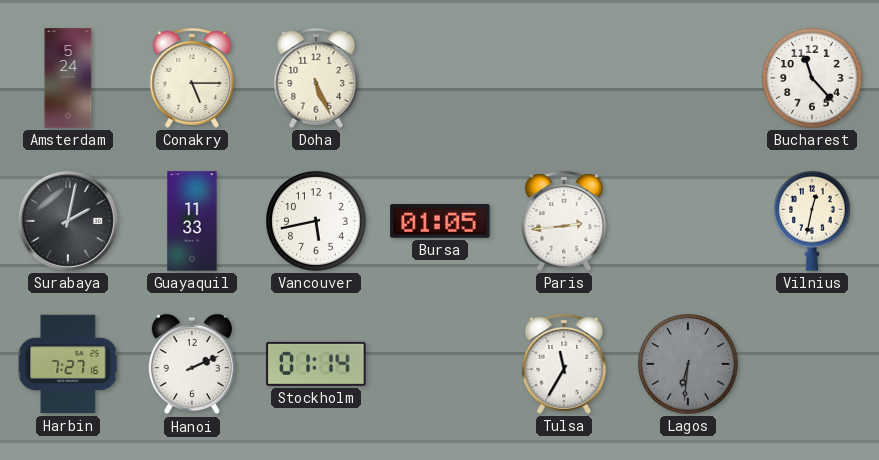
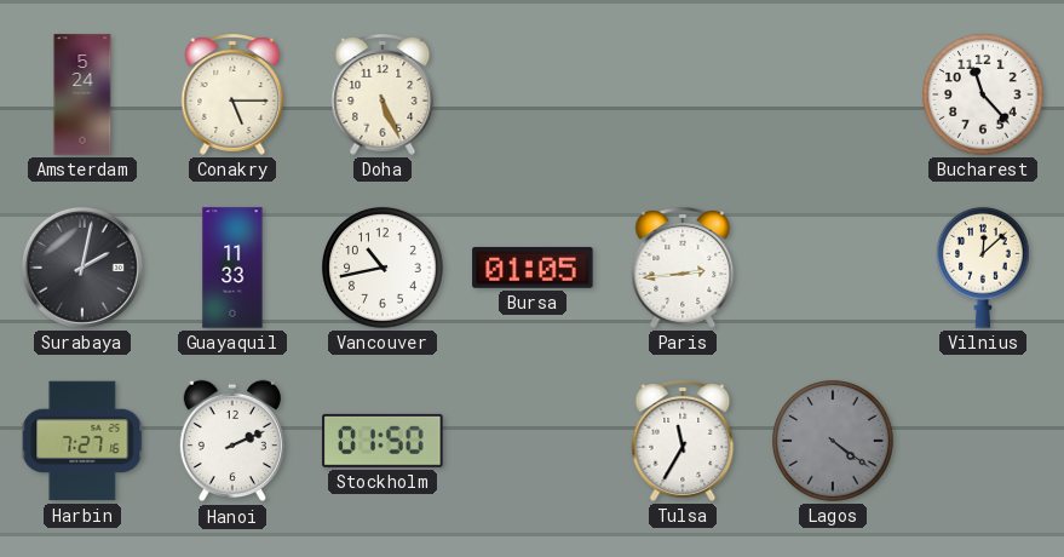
Vancouver: 5:43 -> 10:43 (383, 268)
Vilnius: 12:32 -> 12:08 (984, 268)
Stockholm: 01:14 -> 01:50 (383, 441)
Lagos: 6:31 -> 4:21 (833, 441)
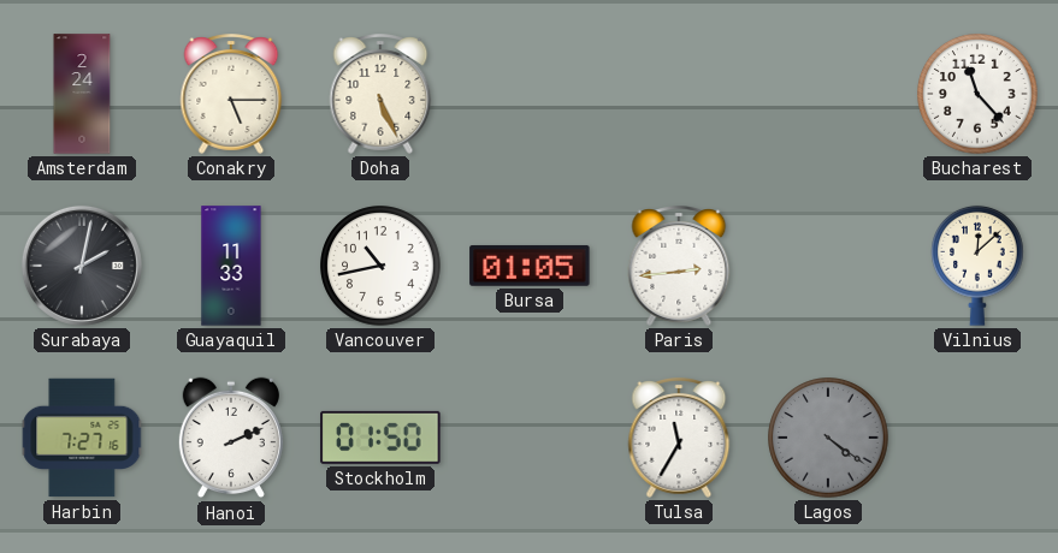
Amsterdam: 5:24 -> 2:24 (82, 94)
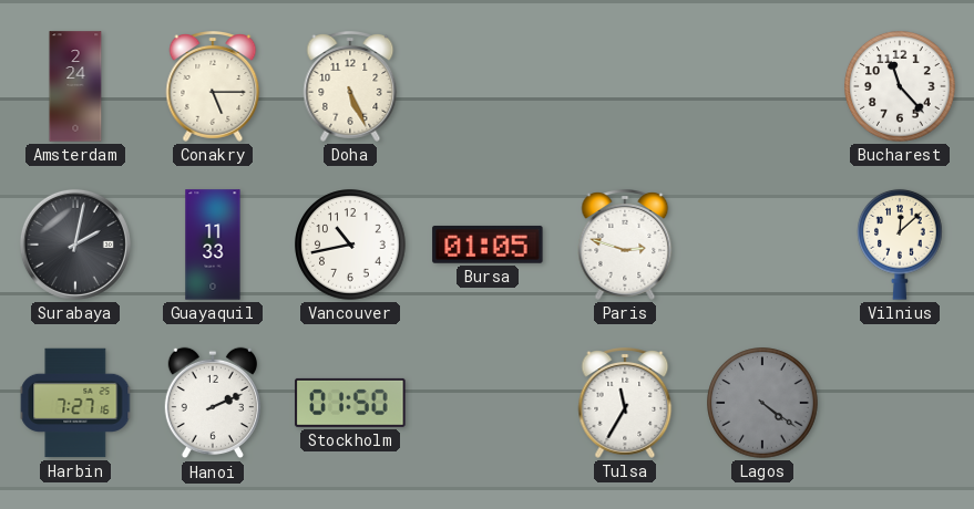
Paris: 2:44 -> 2:48 (625, 246)
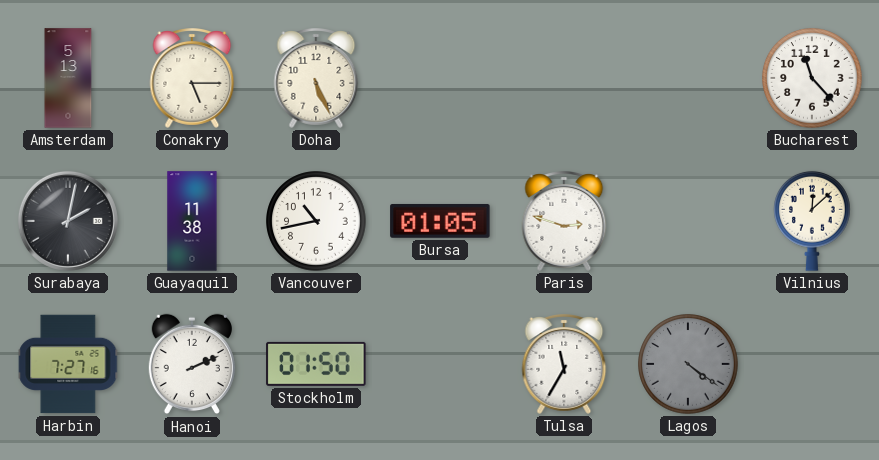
Amsterdam: 2:24 -> 5:13 (68, 78)
Guayaquil: 11:33 -> 11:38 (192, 221)
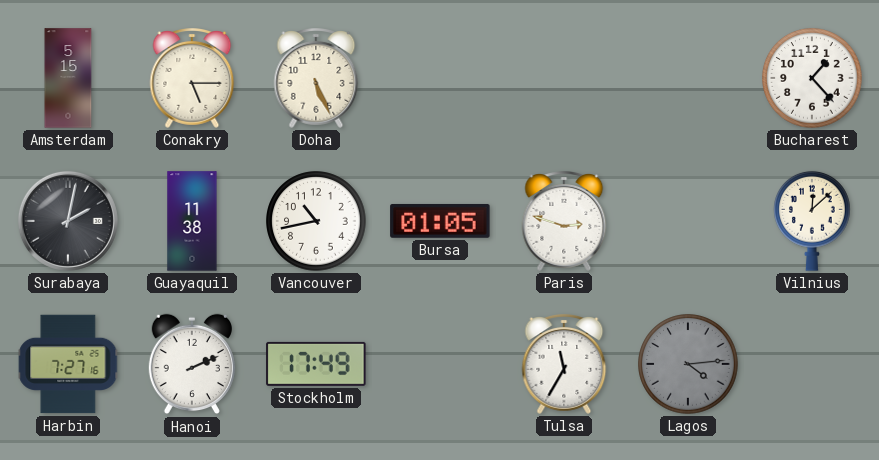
Amsterdam: 5:13 -> 5:15 (68, 78)
Bucharest: 11:23 -> 1:23 (812, 78)
Stockholm: 01:50 -> 17:49 (316, 364)
Lagos: 4:21 -> 4:14 (688, 364)
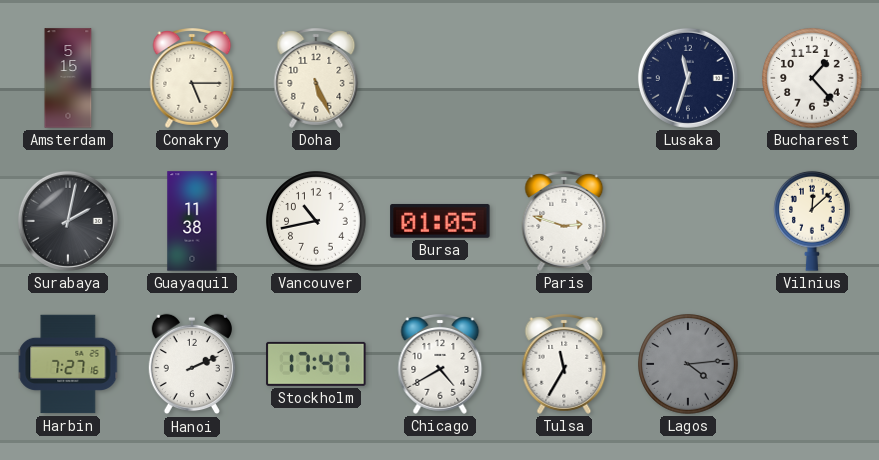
Lusaka: none -> 11:33 (688, 78)
Stockholm: 17:49 -> 17:47 (316, 364)
Chicago: none -> 4:40 (440, 365)
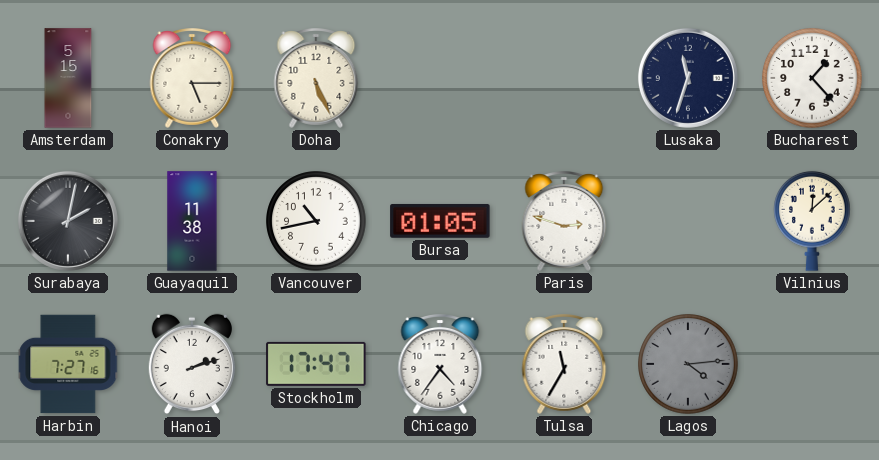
Hanoi: 2:11 -> 2:12 (192, 364)
Chicago: 4:40 -> 4:36 (440, 365)
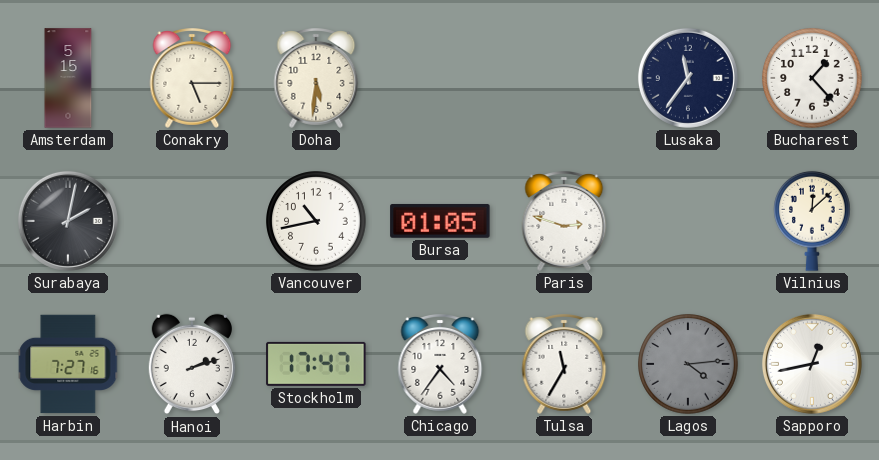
Doha: 5:26 -> 5:31 (316, 79)
Lusaka: 11:33 -> 11:36 (688, 78)
Guayaquil: 11:38 -> none (192, 221)
Sapporo: none -> 12:43 (812, 364)
